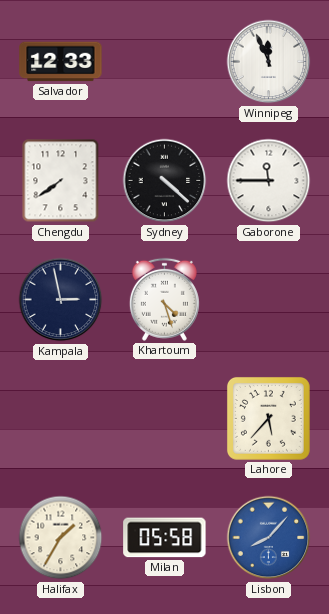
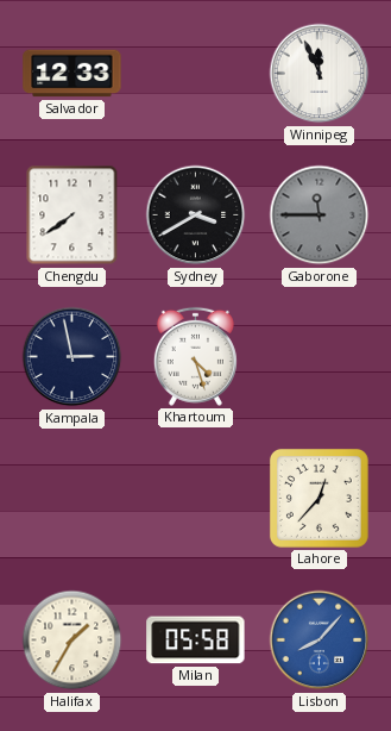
Sydney: 4:22 -> 3:40 (196, 215)
Gaborone dial: white -> grey (320, 215)
Lahore: 5:37 -> 12:37 (319, 498)
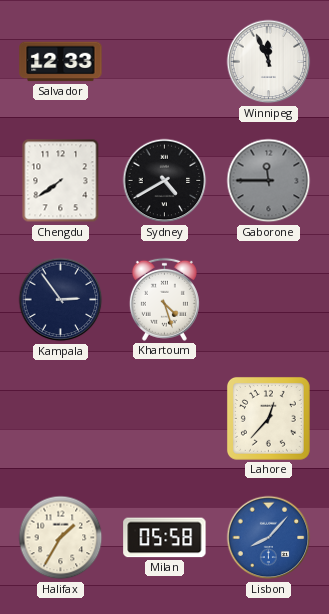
Sydney: 3:40 -> 4:40 (165, 181)
Kampala: 2:58 -> 2:54 (61, 300)
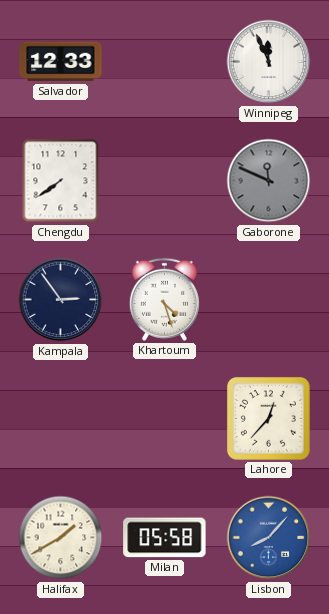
Sydney: 4:40 -> none (165, 181)
Gaborone: 11:45 -> 11:49 (269, 181)
Halifax: 1:35 -> 1:40 (61, 538)
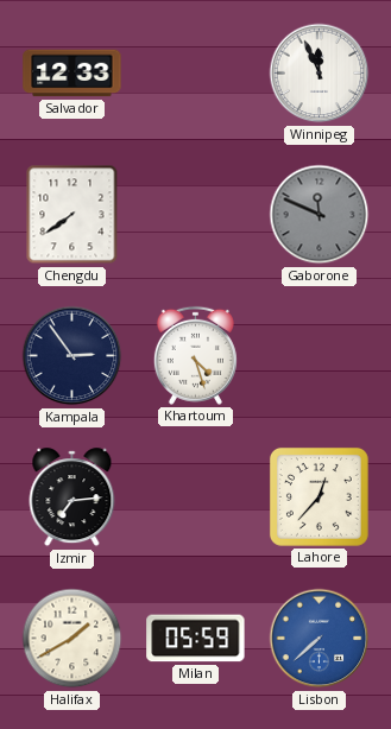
Izmir: none -> 7:14 (72, 497)
Milan: 05:58 -> 05:59 (196, 639)
Lisbon: 8:07 -> 7:38 (320, 639)
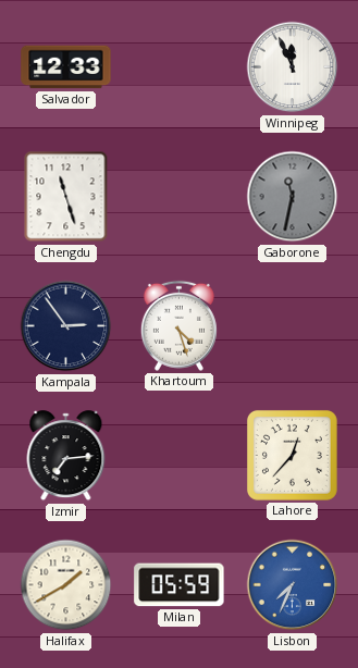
Chengdu: 7:39 -> 11:27 (66, 197)
Gaborone: 11:49 -> 11:32 (293, 197)
Lisbon: 7:38 -> 7:34 (293, 585)
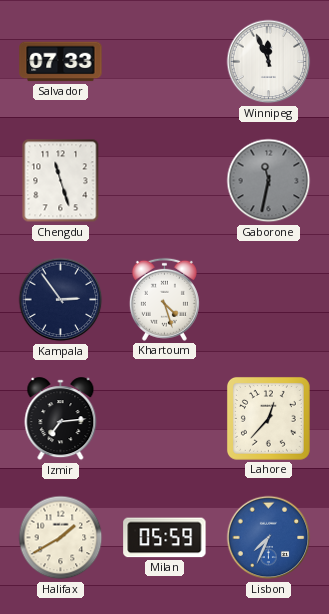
Salvador: 12:33 -> 07:33 (61, 62)
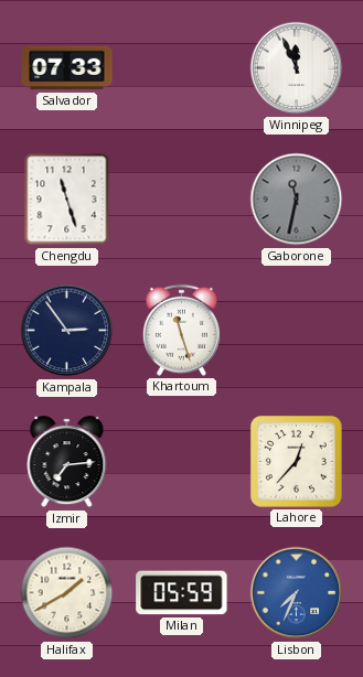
Khartoum: 4:27 -> 11:27 (181, 330)
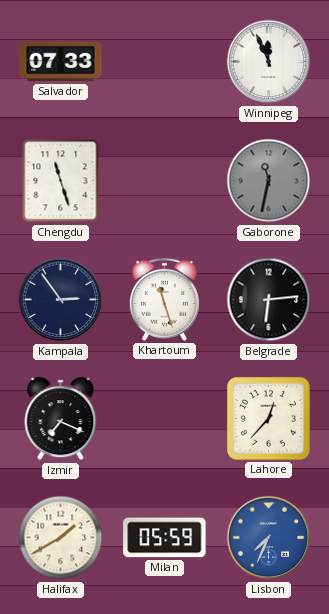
Belgrade: none -> 6:14 (269, 300)
Izmir: 7:14 -> 7:19 (61, 419)
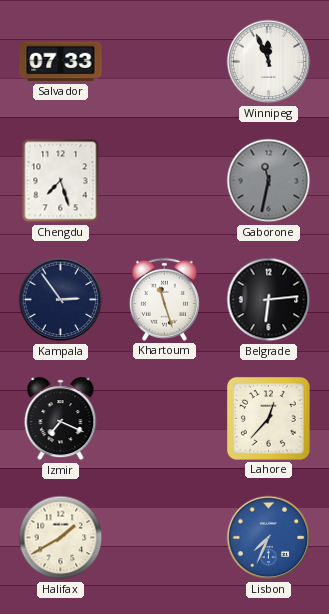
Chengdu: 11:27 -> 7:27 (61, 181)
Milan: 05:59 -> none (165, 538)
